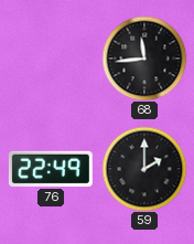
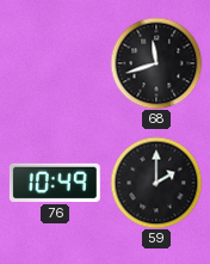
68: 11:44 -> 11:42 (156, 63)
76: 22:49 -> 10:49 (55, 183)
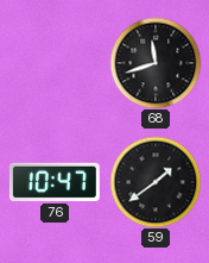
76: 10:49 -> 10:47 (55, 182)
59: 2:00 -> 1:39 (156, 182)
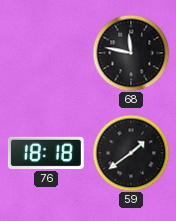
68: 11:42 -> 11:47 (131, 53)
76: 10:47 -> 18:18 (46, 153)
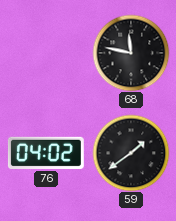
76: 18:18 -> 04:02 (46, 153)
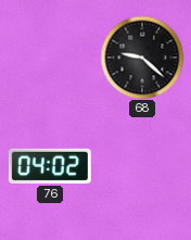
68: 11:47 -> 9:22 (142, 58)
59: 1:39 -> none (131, 153)
